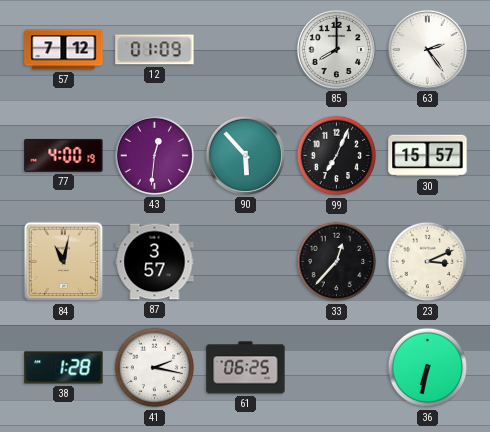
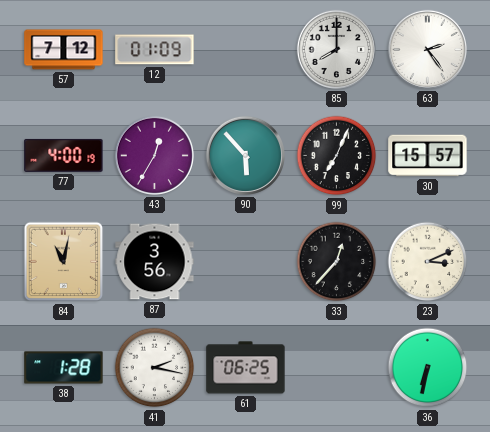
43: 12:31 -> 12:35 (154, 155)
87: 3:57 -> 3:56 (155, 262)
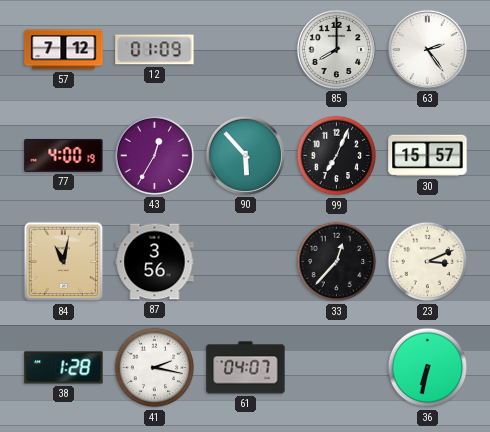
61: 06:25 -> 04:07 (246, 368)
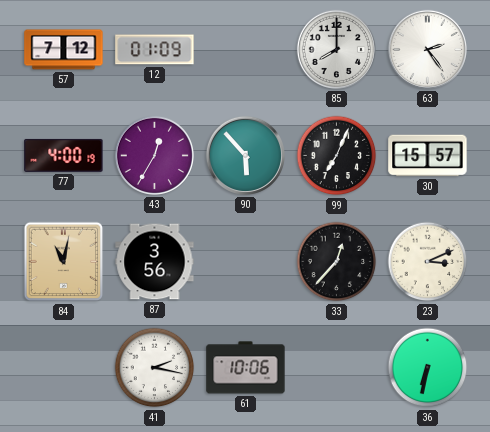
38: 1:28 -> none (64, 368)
61: 04:07 -> 10:06 (246, 368)
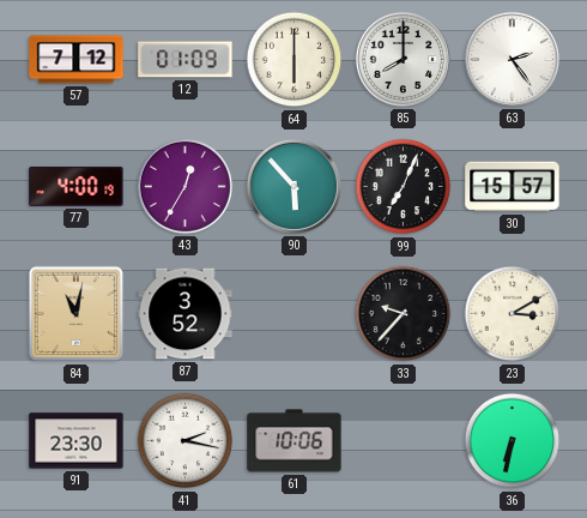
64: none -> 6:00 (295, 60)
87: 3:56 -> 3:52 (186, 314)
33: 12:37 -> 9:37 (404, 314)
23: 3:11 -> 3:10 (513, 314)
91: none -> 23:30 (77, 441)
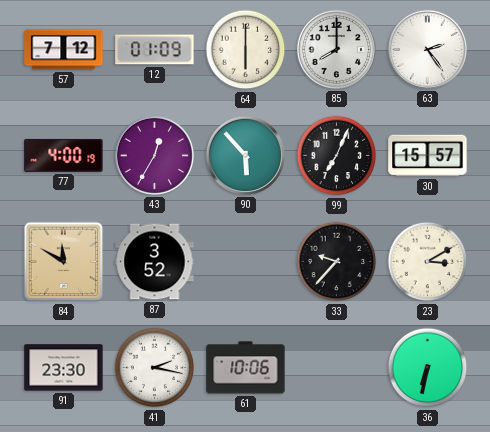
84: 11:02 -> 11:50 (64, 262)
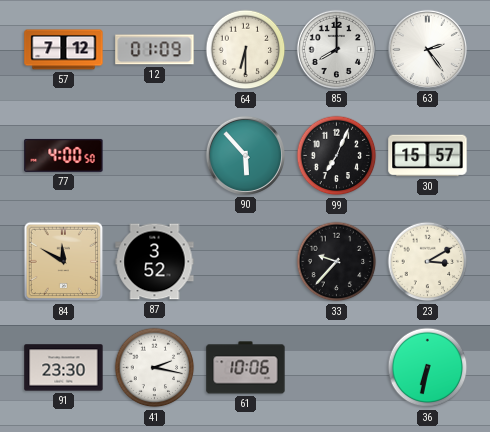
64: 6:00 -> 6:30 (246, 50)
77: 4:00:19 -> 4:00:50 (64, 155)
43: 12:35 -> none (154, 155)
